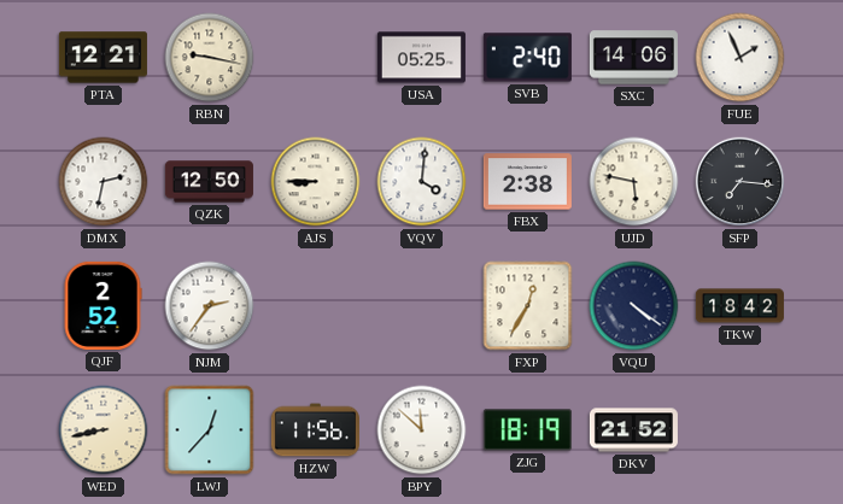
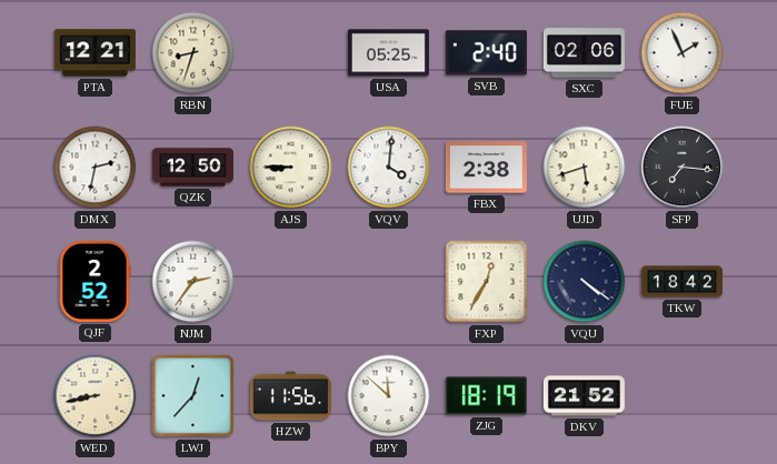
RBN: 9:17 -> 8:33 (193, 53)
SXC: 14:06 -> 02:06 (584, 53)
UJD: 5:47 -> 5:42 (585, 168)
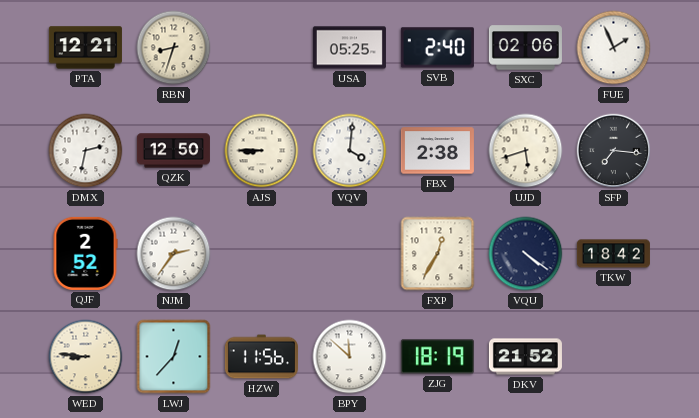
WED: 8:43 -> 8:46 (86, 357)
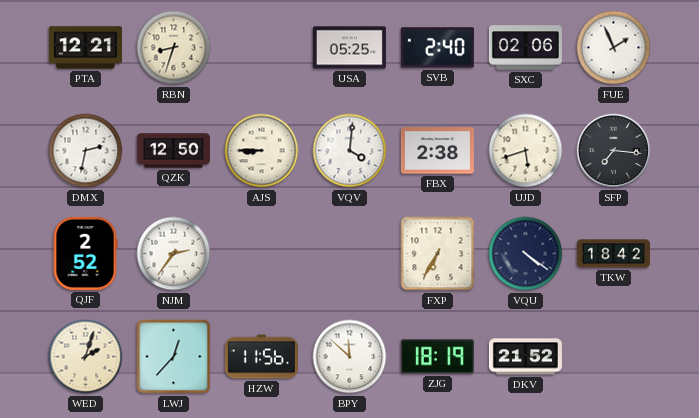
FXP: 12:35 -> 6:35 (438, 254)
WED: 8:46 -> 2:03 (86, 357)
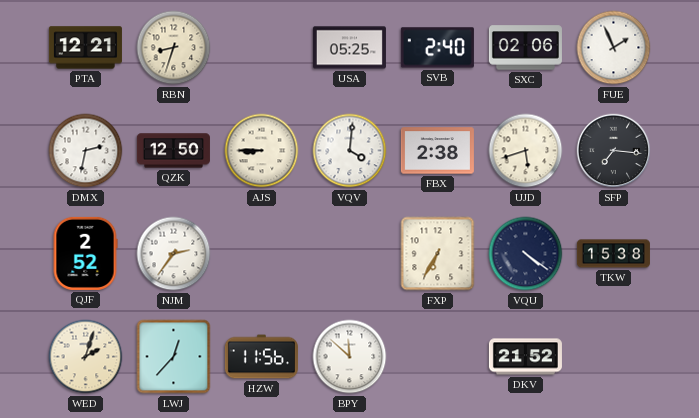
TKW: 18:42 -> 15:38 (613, 254)
ZJG: 18:19 -> none (437, 357)
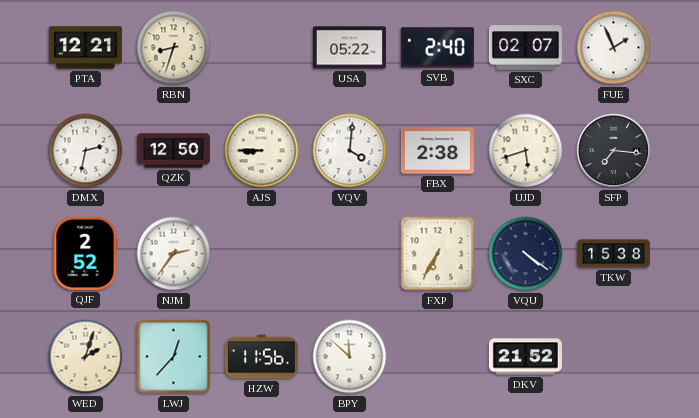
USA: 05:25 -> 05:22 (349, 48)
SXC: 02:06 -> 02:07 (525, 48)
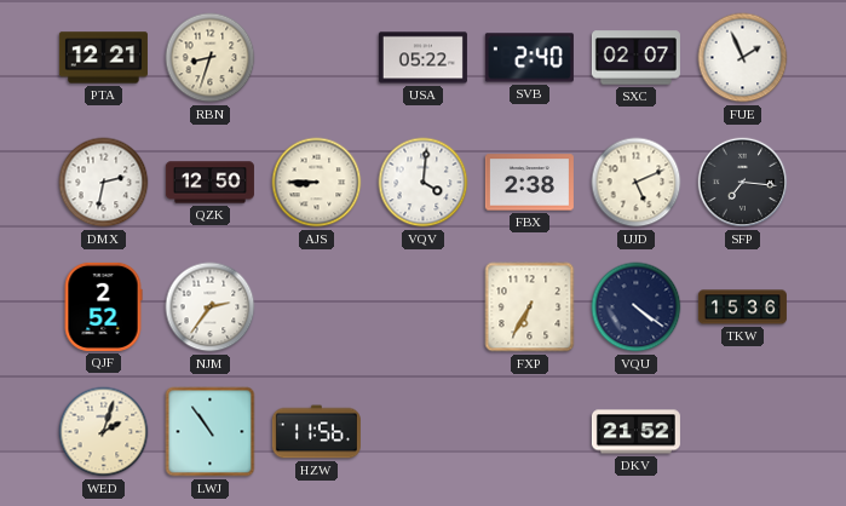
UJD: 5:42 -> 5:11 (637, 183)
TKW: 15:38 -> 15:36 (742, 307)
LWJ: 12:37 -> 10:54 (211, 432)
BPY: 11:52 -> none (350, 357)
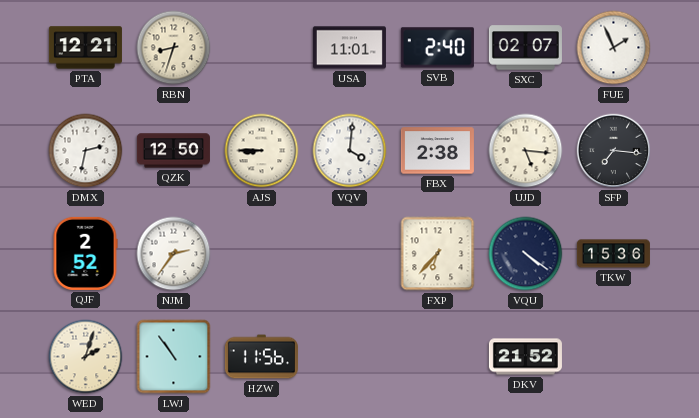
USA: 05:22 -> 11:01 (349, 48)
UJD: 5:11 -> 5:16 (526, 151)
FXP: 6:35 -> 6:37 (438, 254)
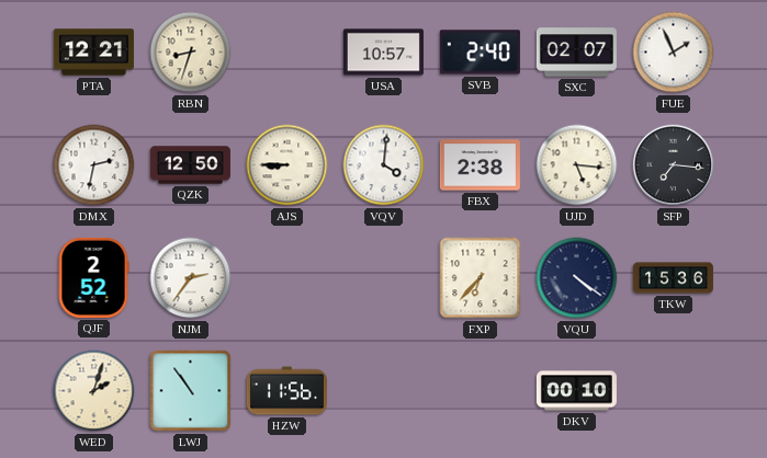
USA: 11:01 -> 10:57 (383, 53)
DKV: 21:52 -> 00:10 (576, 391)
